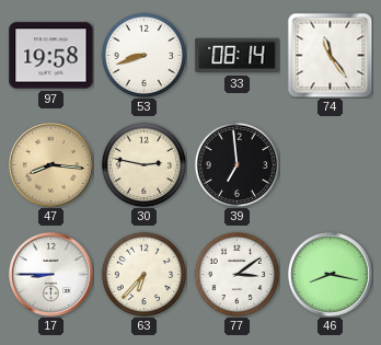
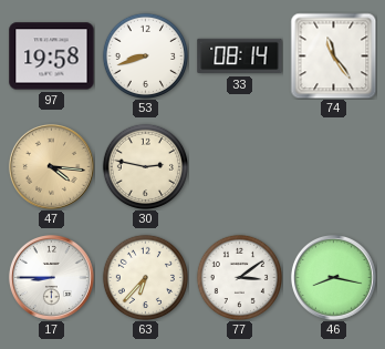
47: 8:16 -> 4:16 (51, 166)
39: 6:59 -> none (236, 164)
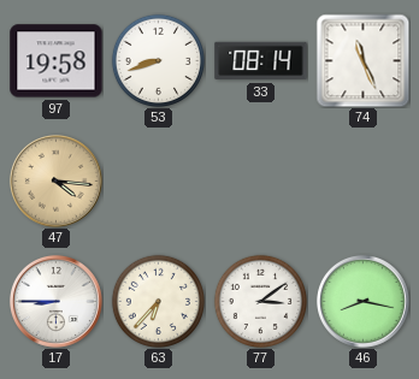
74: 11:24 -> 11:26 (362, 60)
30: 2:47 -> none (145, 166)
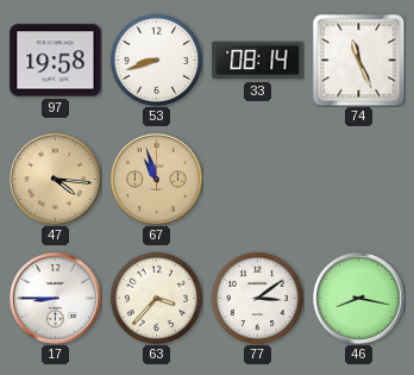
67: none -> 10:57 (156, 179)
63: 6:37 -> 3:37 (156, 298)
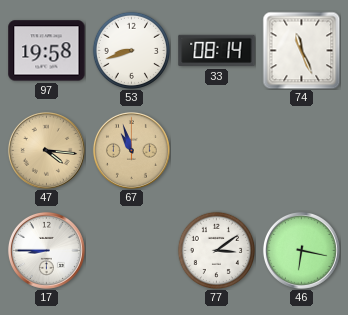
63: 3:37 -> none (156, 298)
46: 8:17 -> 6:17 (301, 250)
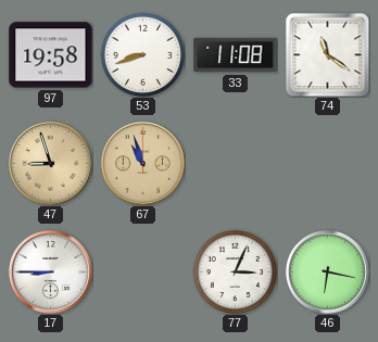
33: 08:14 -> 11:08 (236, 55)
74: 11:26 -> 11:21 (327, 54)
47: 4:16 -> 8:57 (50, 163)
77: 3:09 -> 3:04 (235, 271)
